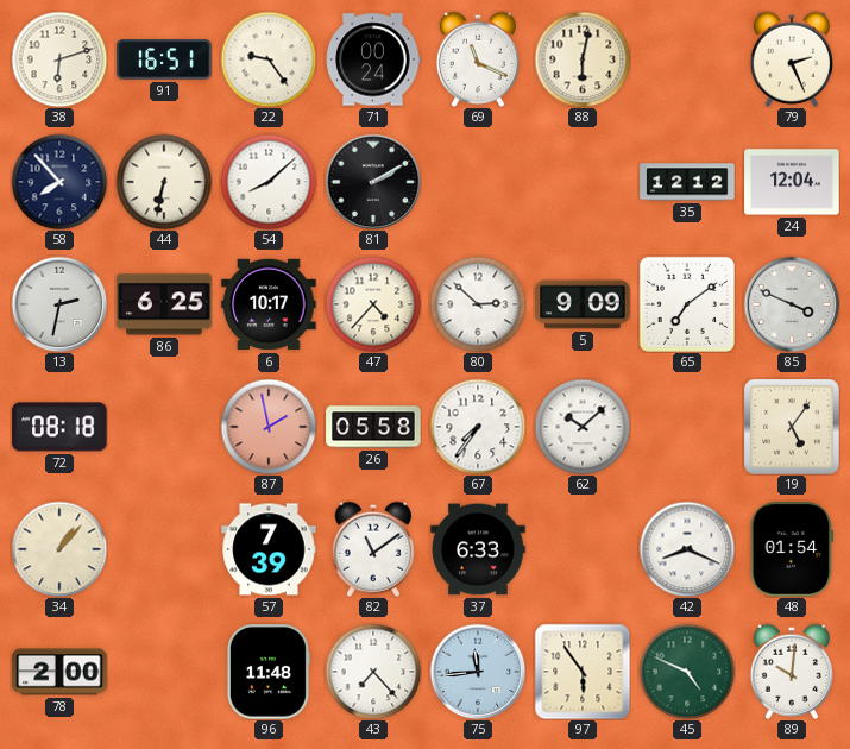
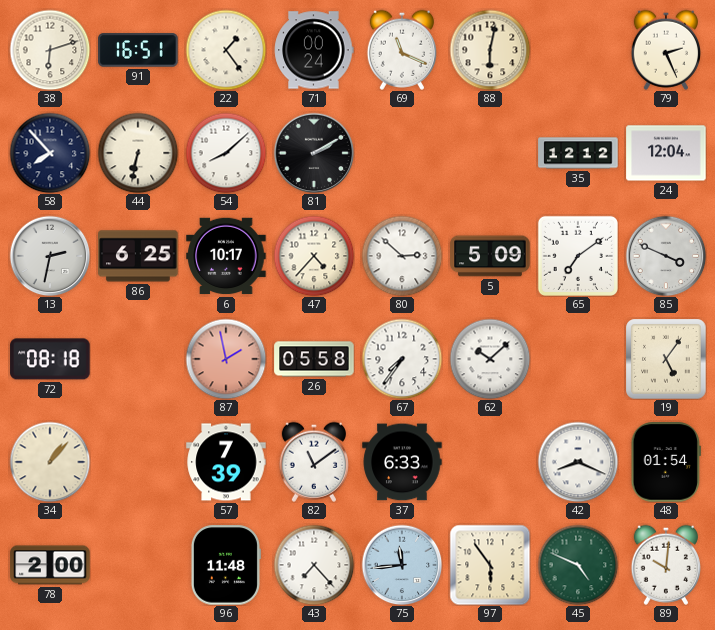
22: 9:24 -> 1:24 (226, 50)
5: 9:09 -> 5:09 (490, 256)
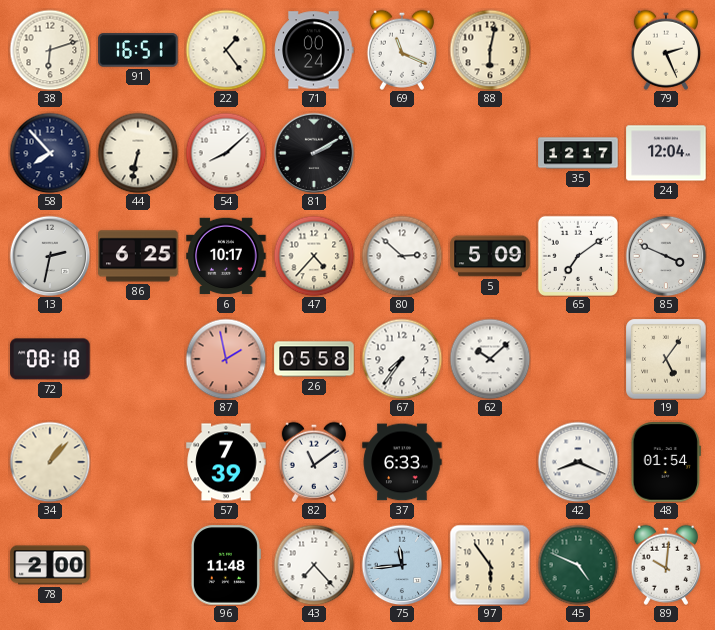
35: 12:12 -> 12:17 (578, 153)
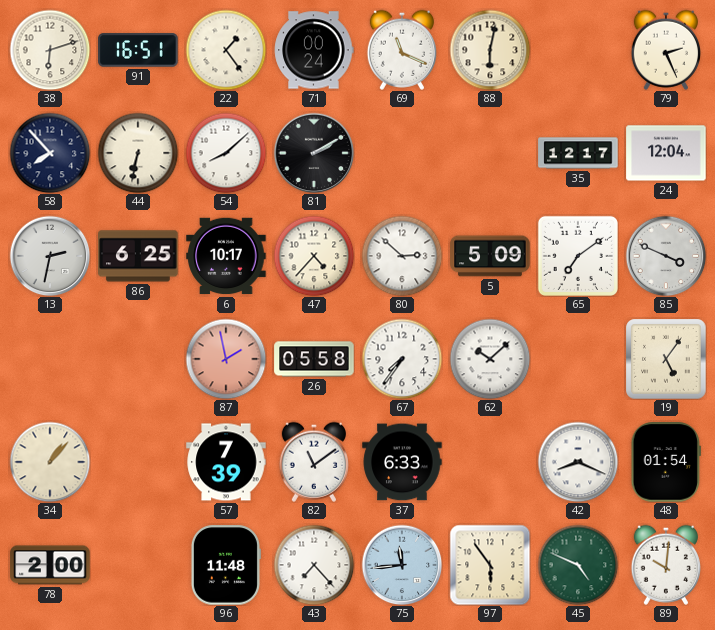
72: 08:18 -> none (50, 359)
